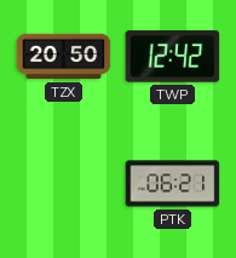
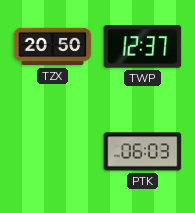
TWP: 12:42 -> 12:37 (143, 47)
PTK: 06:21 -> 06:03 (143, 152)
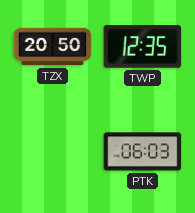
TWP: 12:37 -> 12:35 (143, 47)
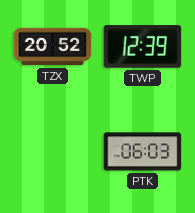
TZX: 20:50 -> 20:52 (53, 47)
TWP: 12:35 -> 12:39 (143, 47)
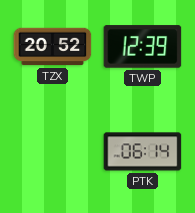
PTK: 06:03 -> 06:14 (143, 152)
